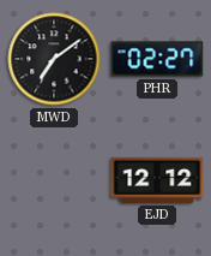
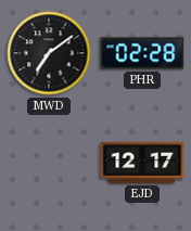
PHR: 02:27 -> 02:28 (142, 53)
EJD: 12:12 -> 12:17 (142, 163)
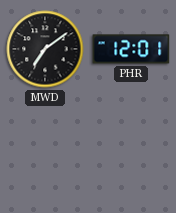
PHR: 02:28 -> 12:01 (131, 49)
EJD: 12:17 -> none (142, 163)
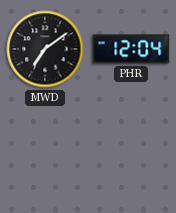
PHR: 12:01 -> 12:04 (131, 49)
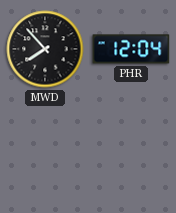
MWD: 7:09 -> 7:53 (45, 49)
